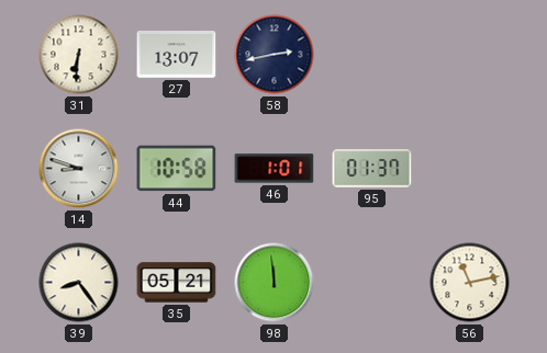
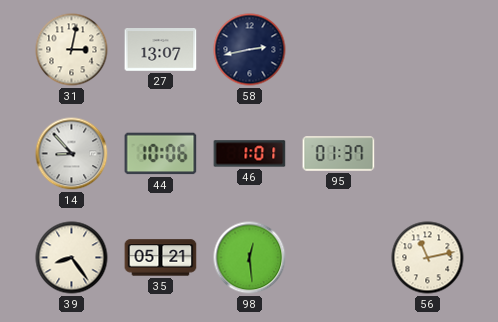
31: 6:31 -> 3:02 (72, 50)
14: 8:48 -> 8:53 (72, 154)
44: 10:58 -> 10:06 (161, 154)
98: 11:59 -> 12:29 (250, 258)
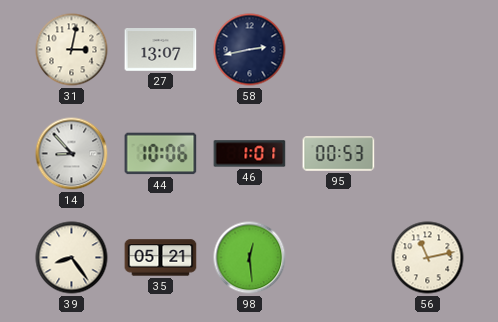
95: 01:37 -> 00:53 (339, 154)
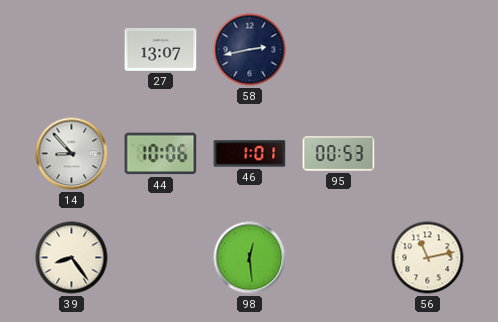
31: 3:02 -> none (72, 50)
35: 05:21 -> none (161, 258)
